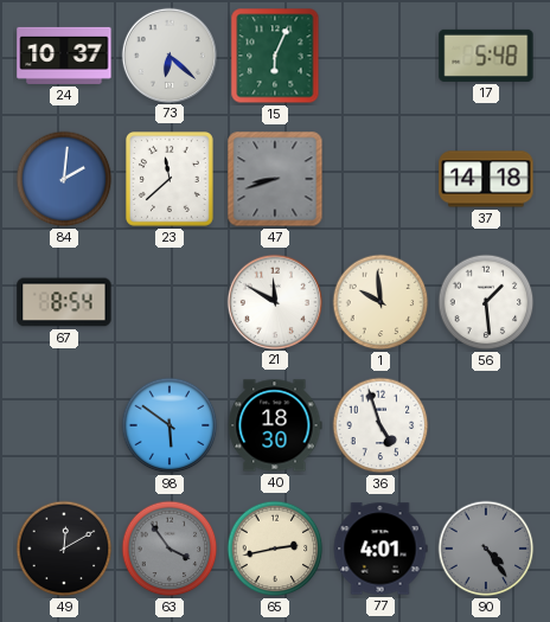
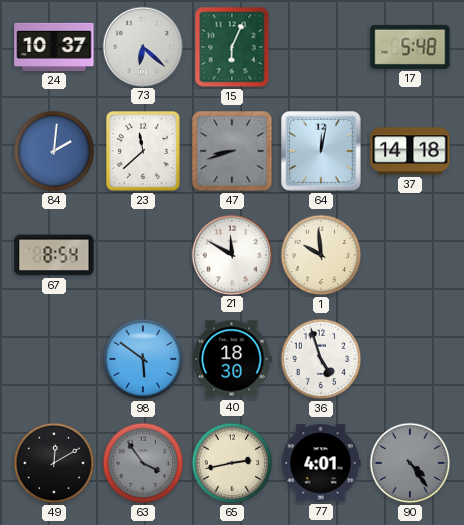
64: none -> 12:02 (321, 151)
56: 1:29 -> none (486, 302)
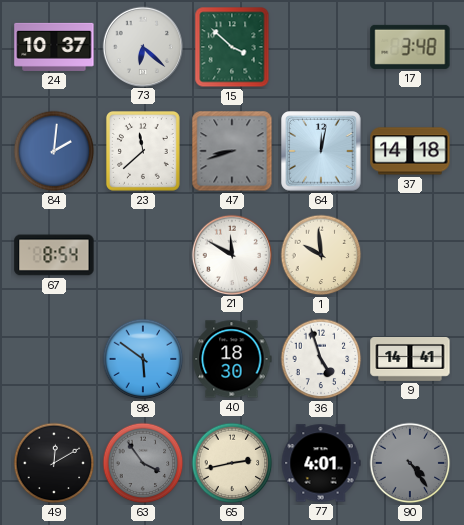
15: 6:04 -> 3:52 (232, 47)
17: 5:48 -> 3:48 (410, 47)
9: none -> 14:41 (410, 360)
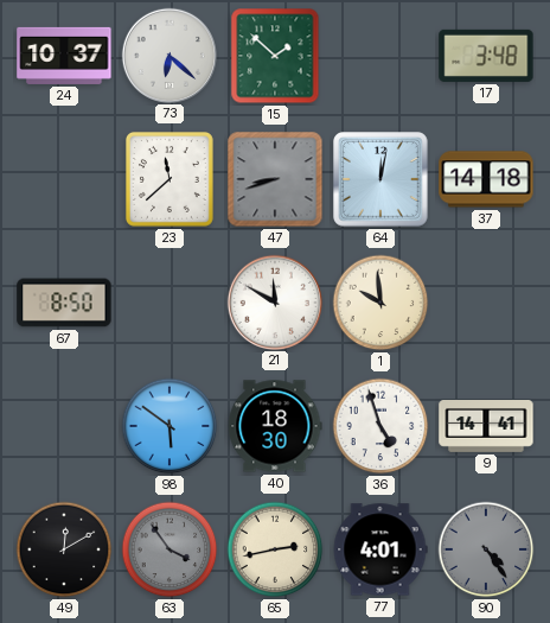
15: 3:52 -> 1:52 (275, 56)
84: 2:01 -> none (54, 151)
67: 8:54 -> 8:50 (64, 303)
